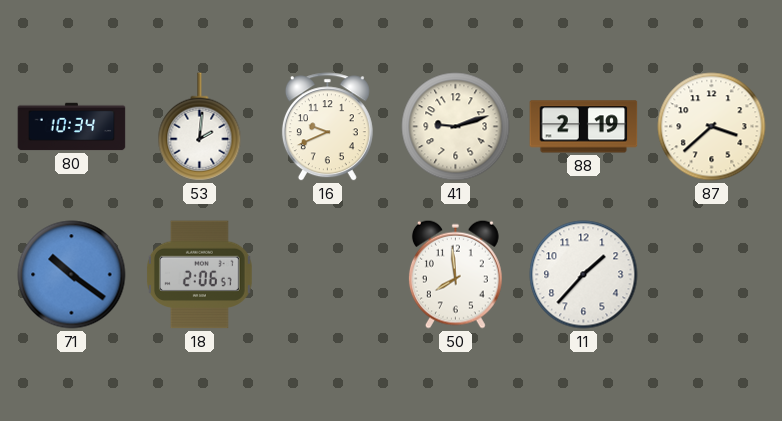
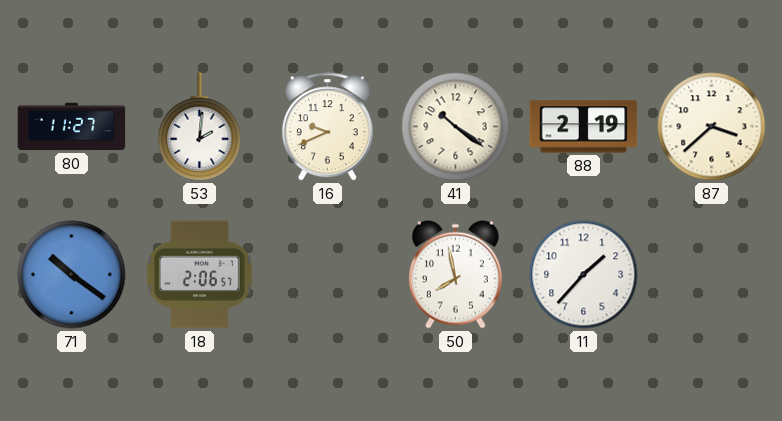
80: 10:34 -> 11:27 (72, 127)
41: 9:12 -> 10:21 (456, 127)
50: 7:59 -> 7:58 (455, 274)
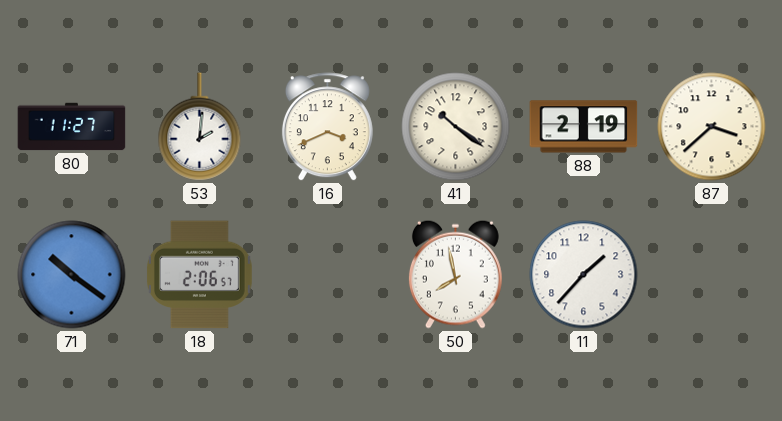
16: 9:41 -> 3:41 (327, 127)
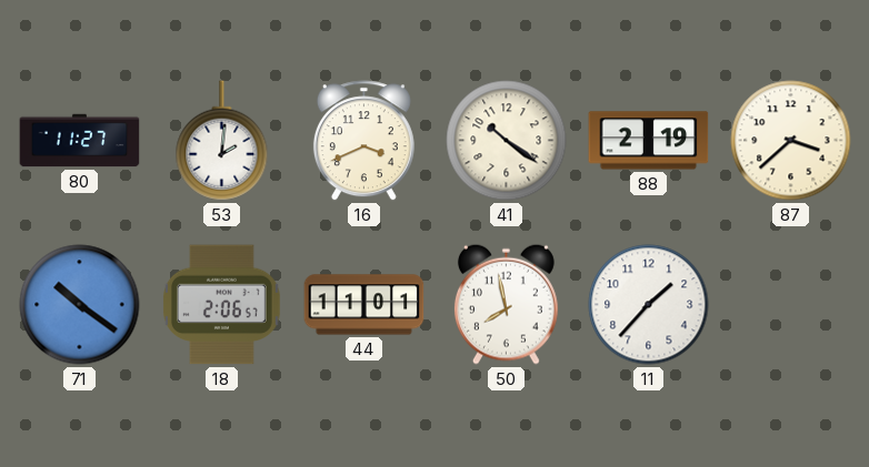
44: none -> 11:01 (364, 305)
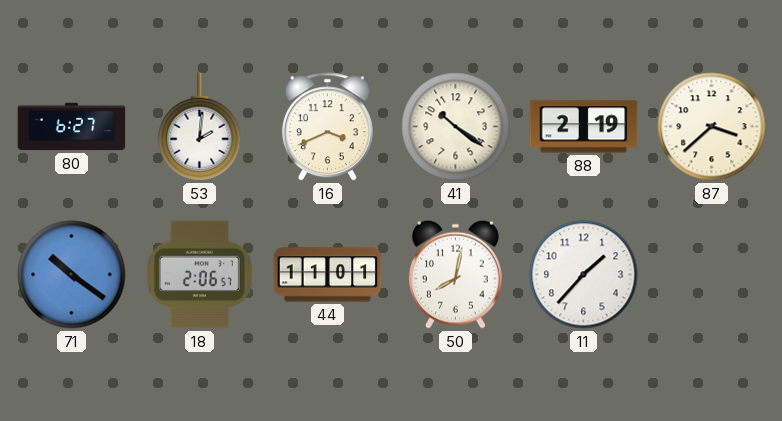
80: 11:27 -> 6:27 (72, 127)
50: 7:58 -> 8:02 (455, 274)
